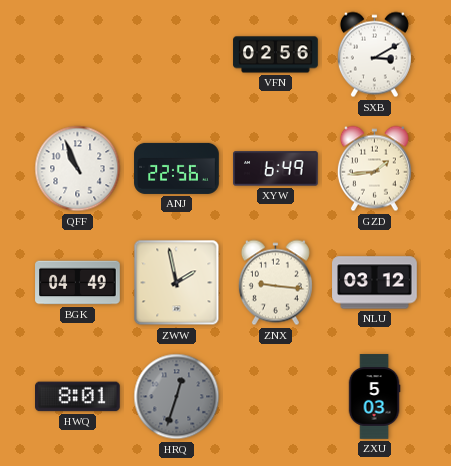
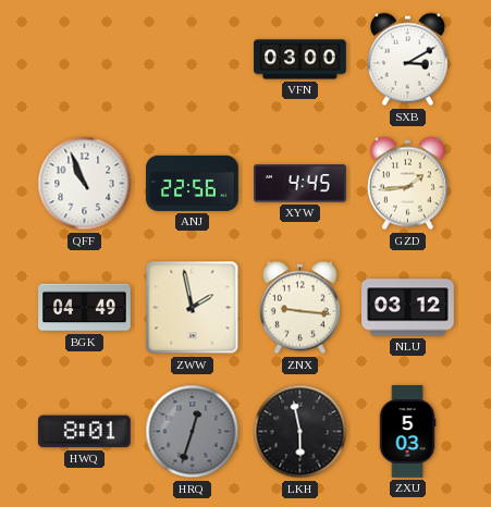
VFN: 02:56 -> 03:00 (300, 60)
XYW: 6:49 -> 4:45 (300, 184)
LKH: none -> 5:58 (300, 432)
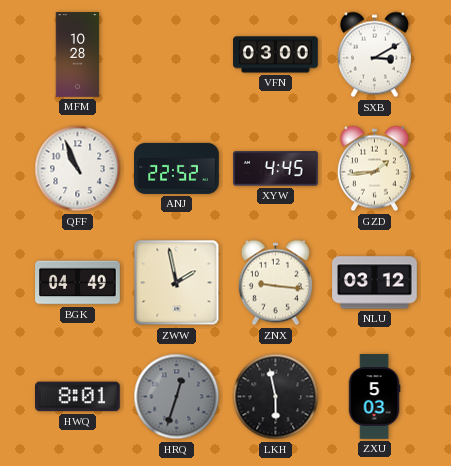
MFM: none -> 10:28 (78, 55)
ANJ: 22:56 -> 22:52 (177, 168)
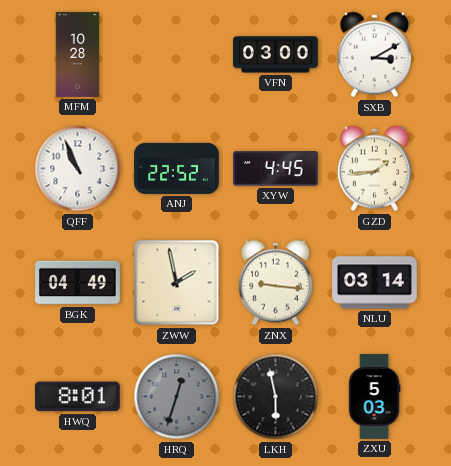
NLU: 03:12 -> 03:14 (375, 283)
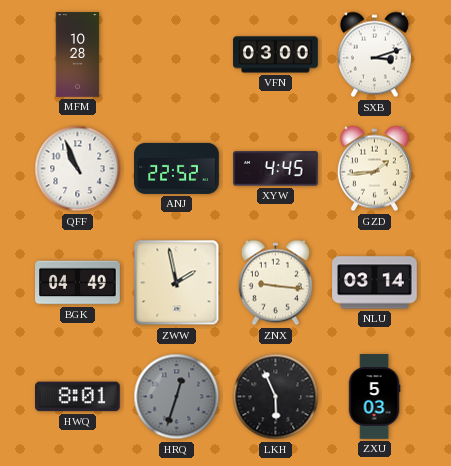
SXB: 3:10 -> 3:12 (374, 55)
LKH: 5:58 -> 5:56 (276, 397)
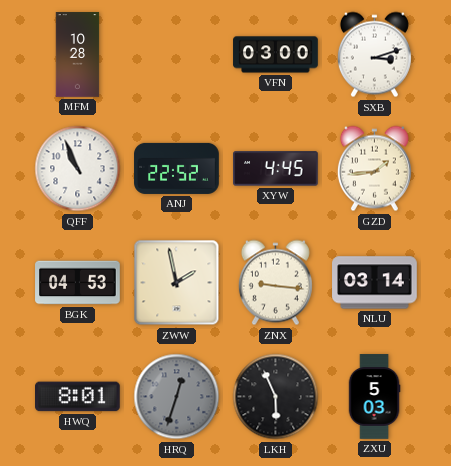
BGK: 04:49 -> 04:53 (78, 283)
